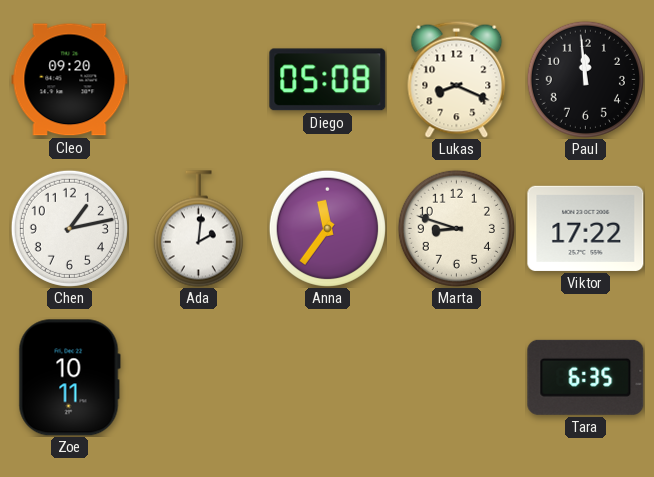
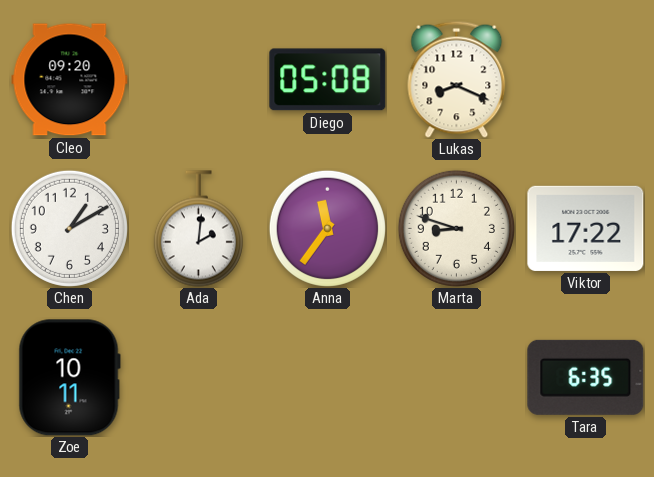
Paul: 11:59 -> none (585, 79)
Chen: 1:13 -> 1:10 (69, 228)
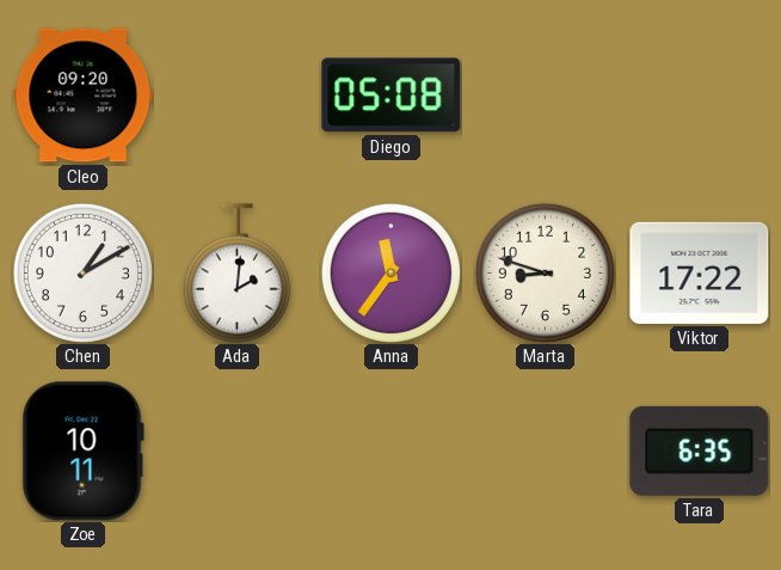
Lukas: 8:19 -> none (457, 79)
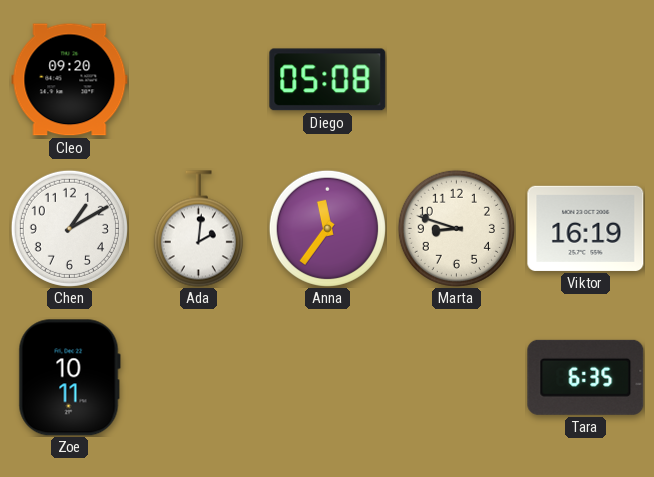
Viktor: 17:22 -> 16:19 (586, 228)
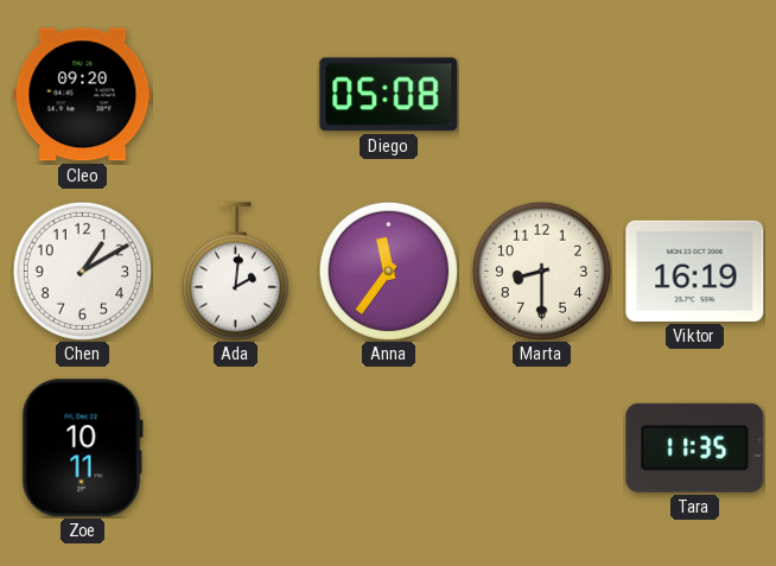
Marta: 8:48 -> 8:30 (541, 271)
Tara: 6:35 -> 11:35 (695, 447)
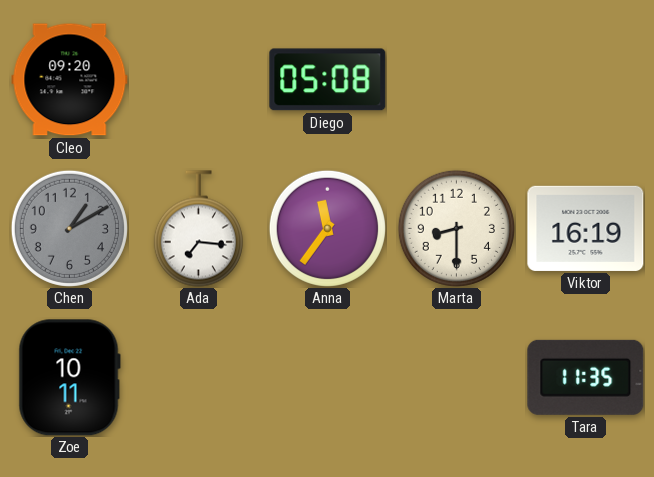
Chen dial: white -> grey (69, 228)
Ada: 2:01 -> 7:16 (198, 229)
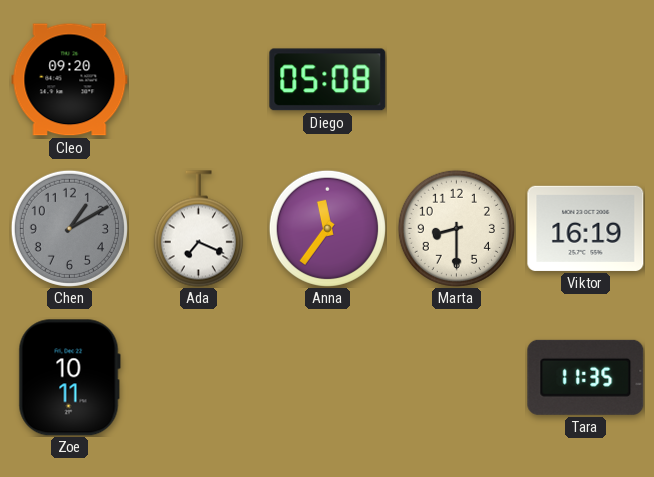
Ada: 7:16 -> 7:19 (198, 229)
